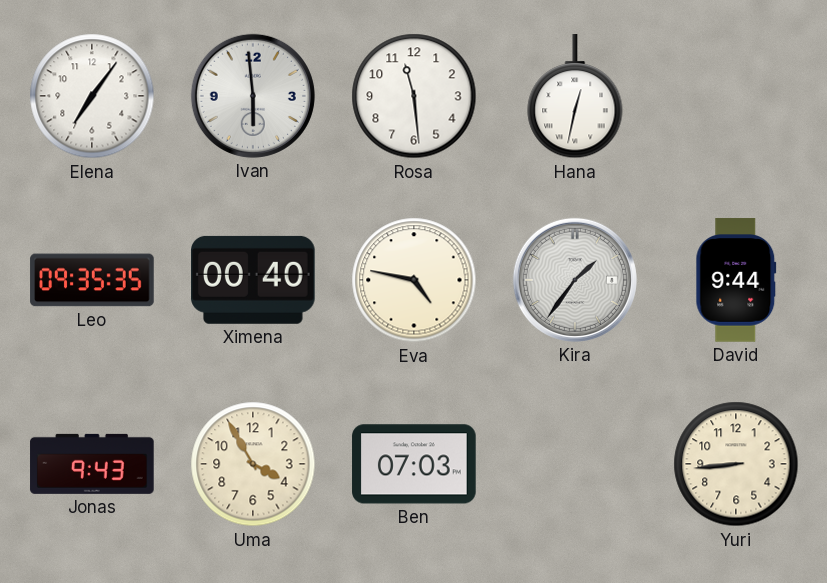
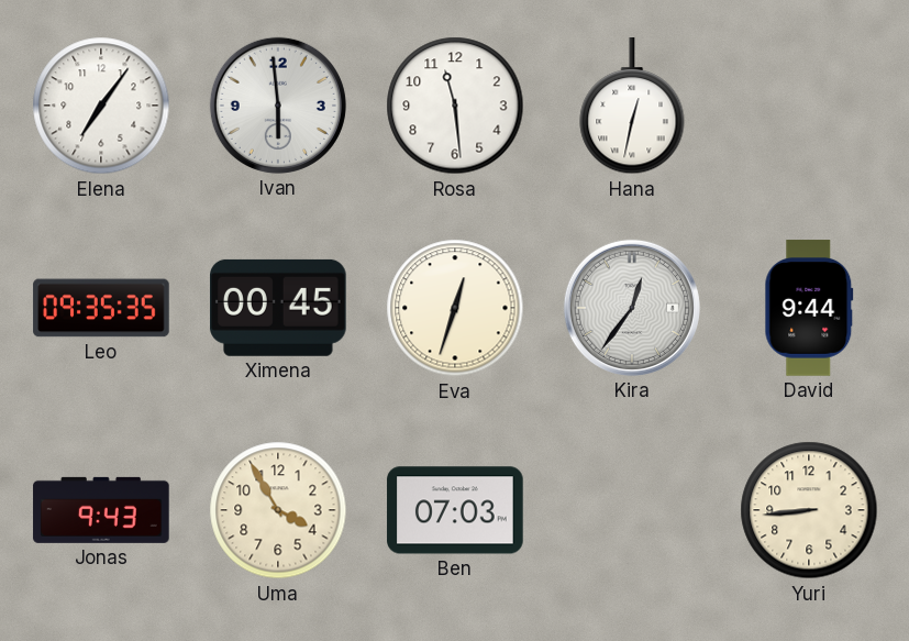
Ximena: 00:40 -> 00:45 (279, 308)
Eva: 4:47 -> 12:33 (455, 308)
Kira: 1:36 -> 12:36 (632, 308)
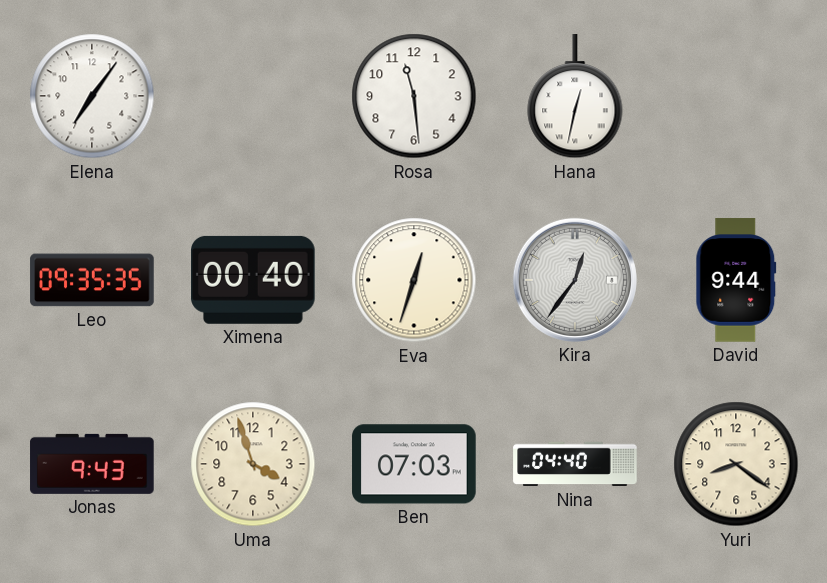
Ivan: 5:59 -> none (278, 106)
Ximena: 00:45 -> 00:40 (254, 280)
Uma: 3:55 -> 3:57 (253, 464)
Nina: none -> 04:40 (575, 464)
Yuri: 8:44 -> 8:21 (736, 464)
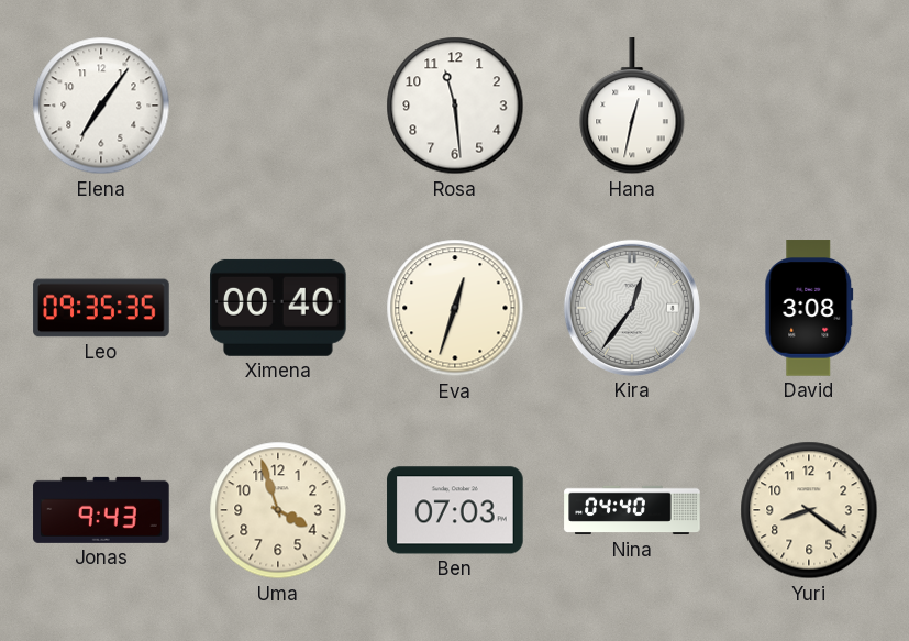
David: 9:44 -> 3:08 (809, 308)
